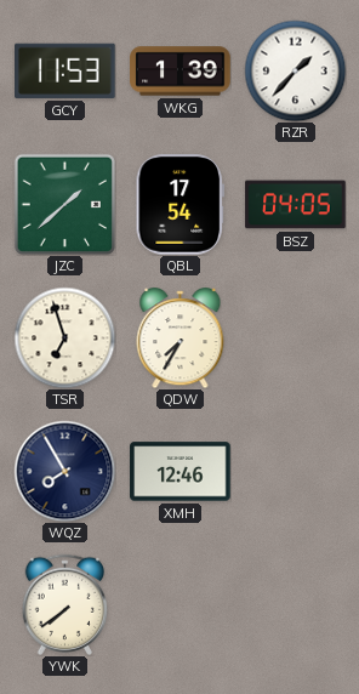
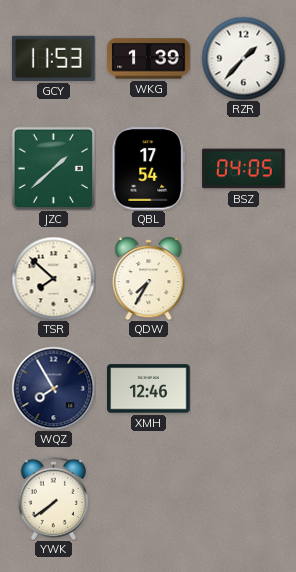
TSR: 6:57 -> 7:52 (53, 278)
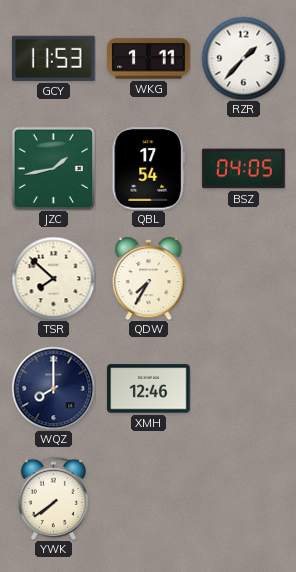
WKG: 1:39 -> 1:11 (149, 59)
JZC: 1:38 -> 1:43 (53, 168)
WQZ: 7:55 -> 8:00 (53, 388)
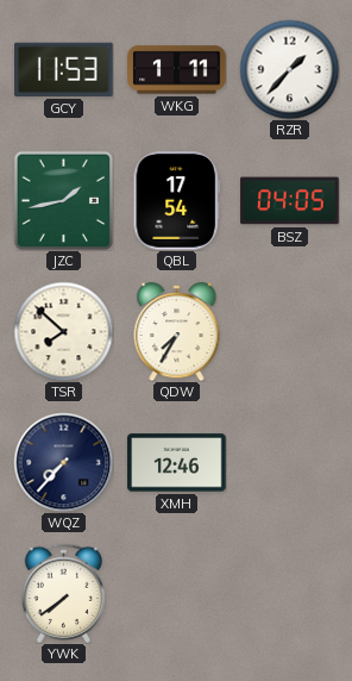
WQZ: 8:00 -> 7:37 (63, 462)
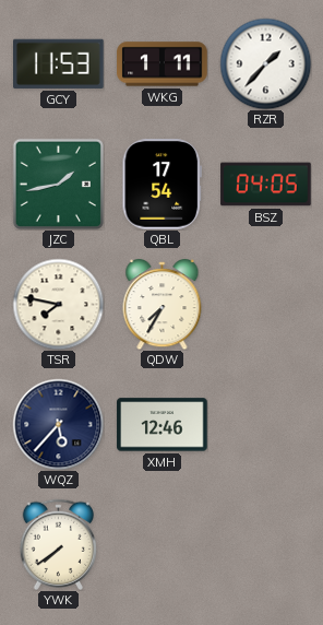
TSR: 7:52 -> 7:47 (58, 304)
WQZ: 7:37 -> 5:37 (58, 424)
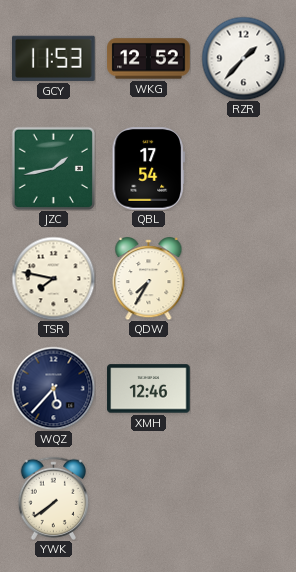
WKG: 1:11 -> 12:52 (149, 59)
BSZ: 04:05 -> none (266, 185)
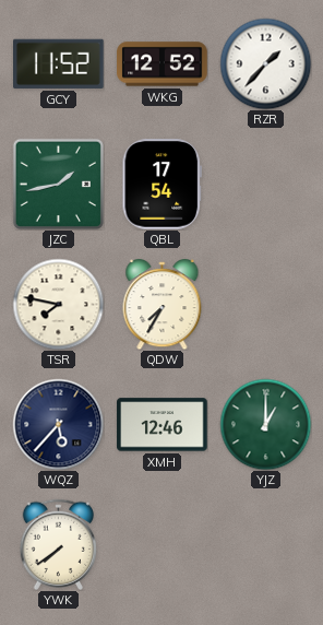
GCY: 11:53 -> 11:52 (59, 63)
YJZ: none -> 1:00 (265, 424)
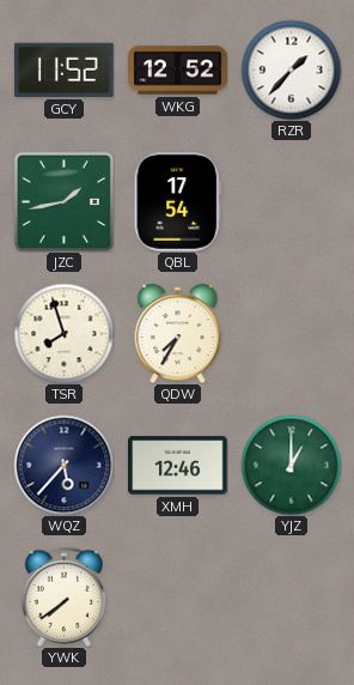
TSR: 7:47 -> 7:57 (63, 333)
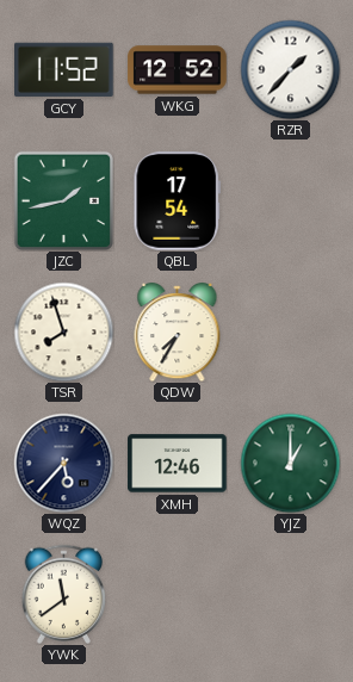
YWK: 7:39 -> 11:39 (63, 594)
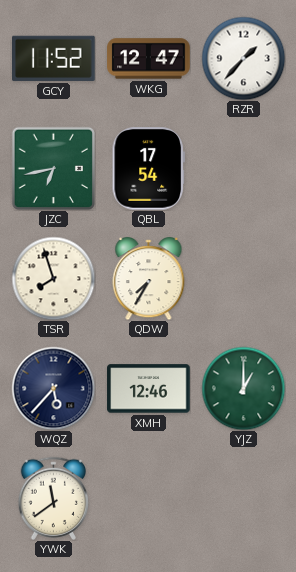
WKG: 12:52 -> 12:47 (149, 59)
JZC: 1:43 -> 6:43 (53, 168)
